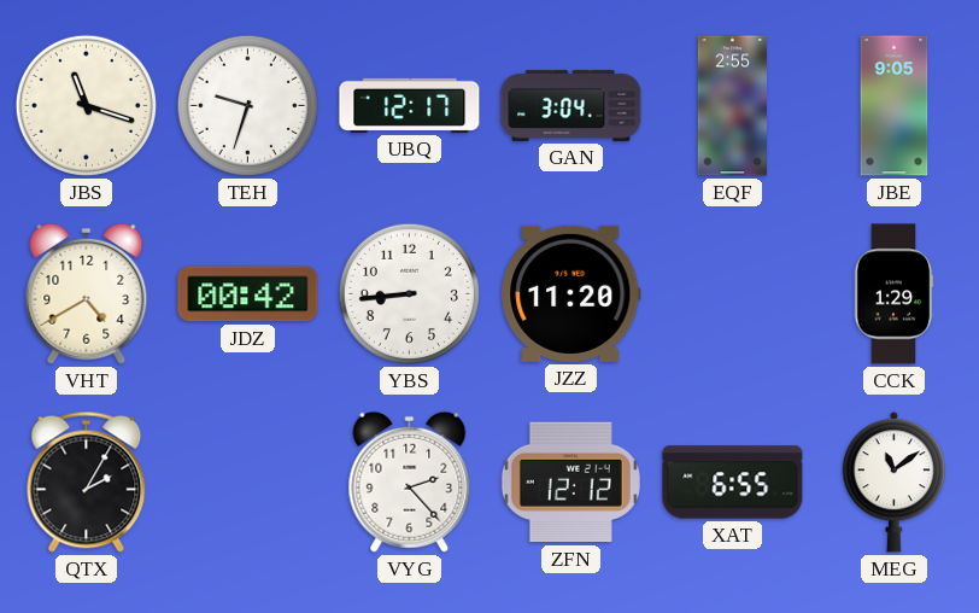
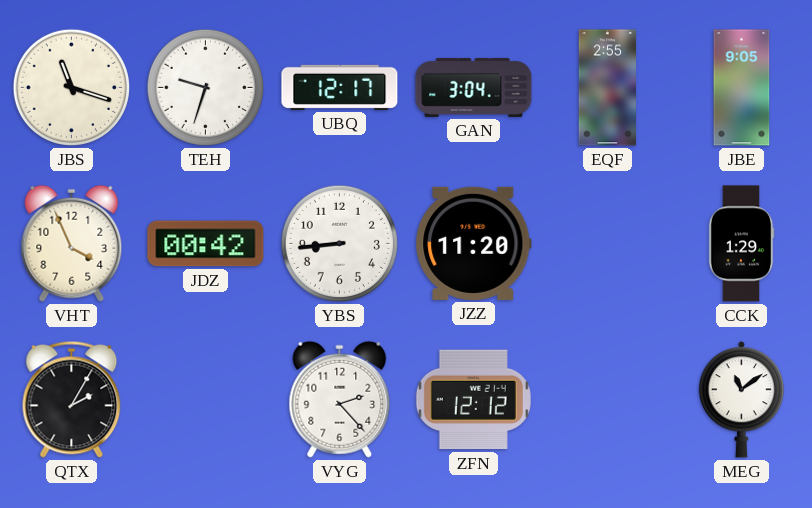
VHT: 4:40 -> 3:56 (72, 243)
XAT: 6:55 -> none (733, 483)
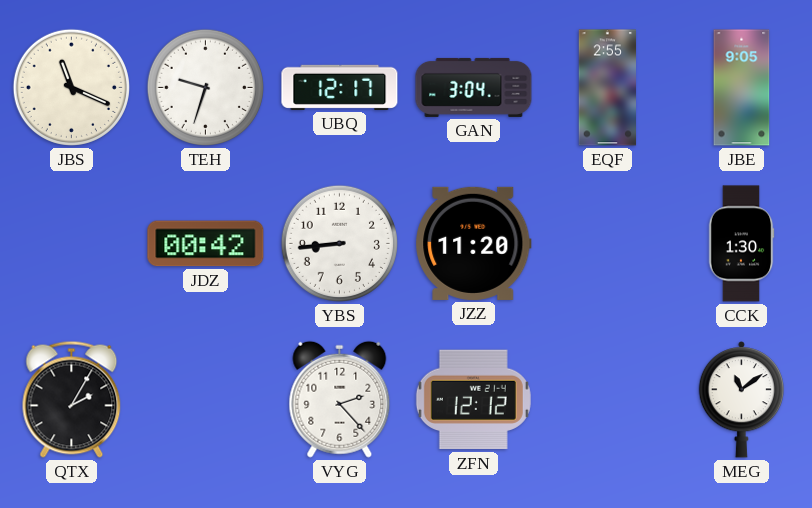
JBS: 11:18 -> 11:19 (71, 87)
VHT: 3:56 -> none (72, 243)
CCK: 1:29 -> 1:30 (741, 244)
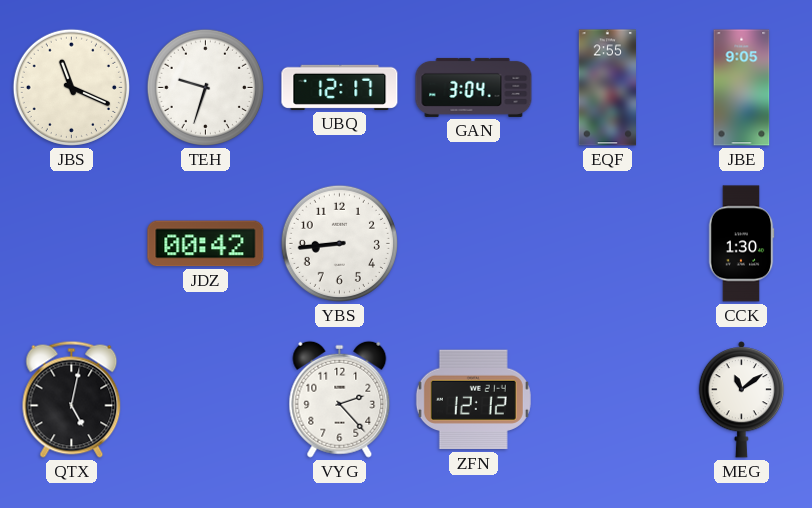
JZZ: 11:20 -> none (474, 243)
QTX: 2:05 -> 5:02 (72, 399)
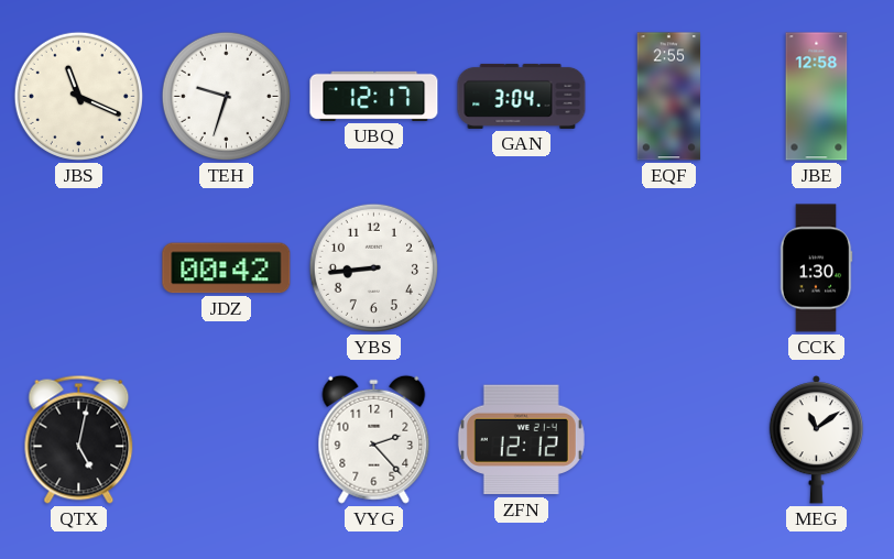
JBE: 9:05 -> 12:58 (817, 97)
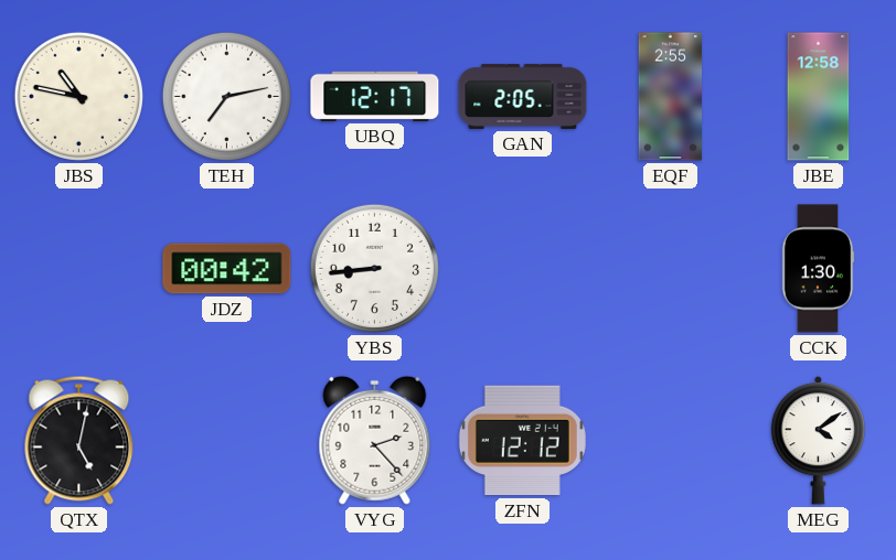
JBS: 11:19 -> 10:47 (78, 96)
TEH: 9:33 -> 7:13 (226, 96)
GAN: 3:04 -> 2:05 (523, 96)
MEG: 11:09 -> 4:09 (818, 441)
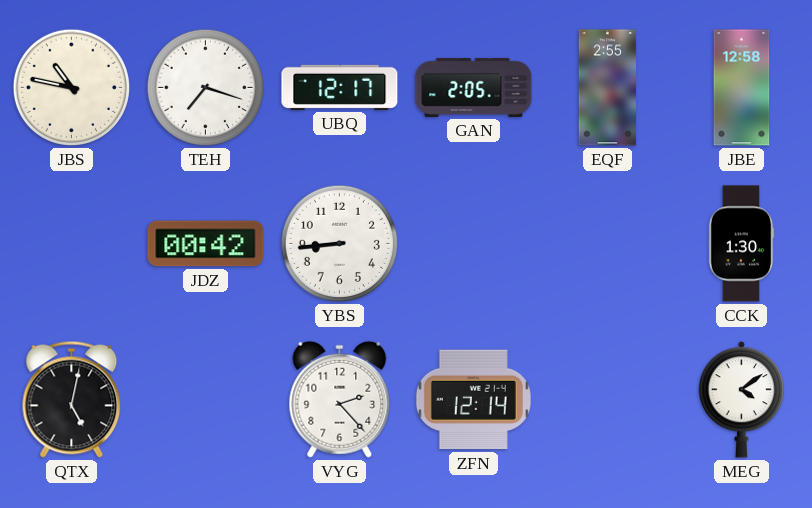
TEH: 7:13 -> 7:18 (205, 87)
ZFN: 12:12 -> 12:14 (473, 400)
